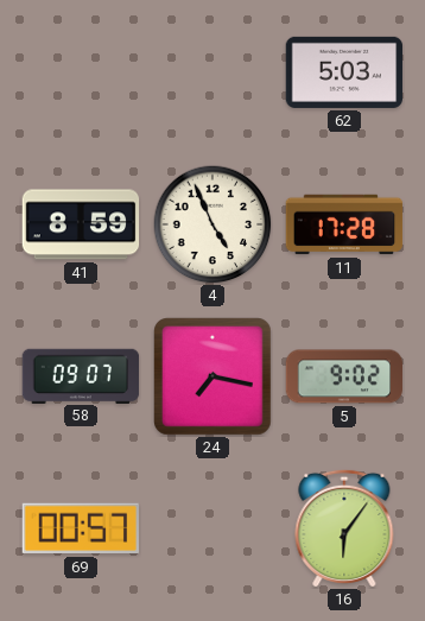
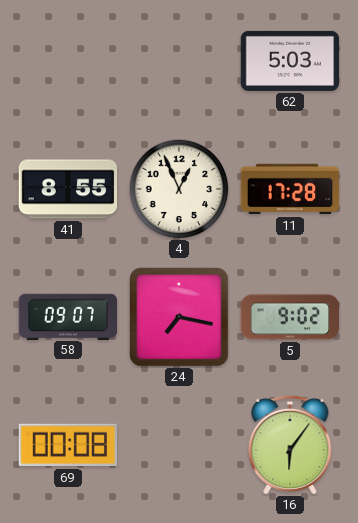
41: 8:59 -> 8:55 (68, 189)
4: 4:56 -> 12:56 (179, 189)
69: 00:57 -> 00:08 (67, 445)
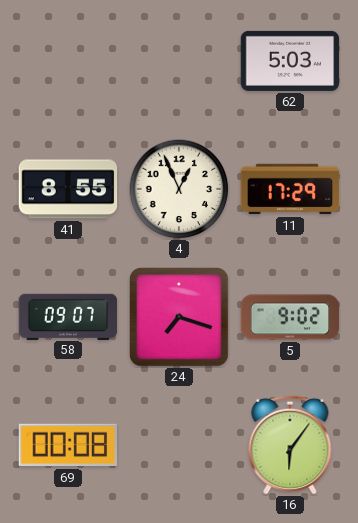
11: 17:28 -> 17:29 (290, 189)
24: 7:17 -> 7:18 (180, 318)
